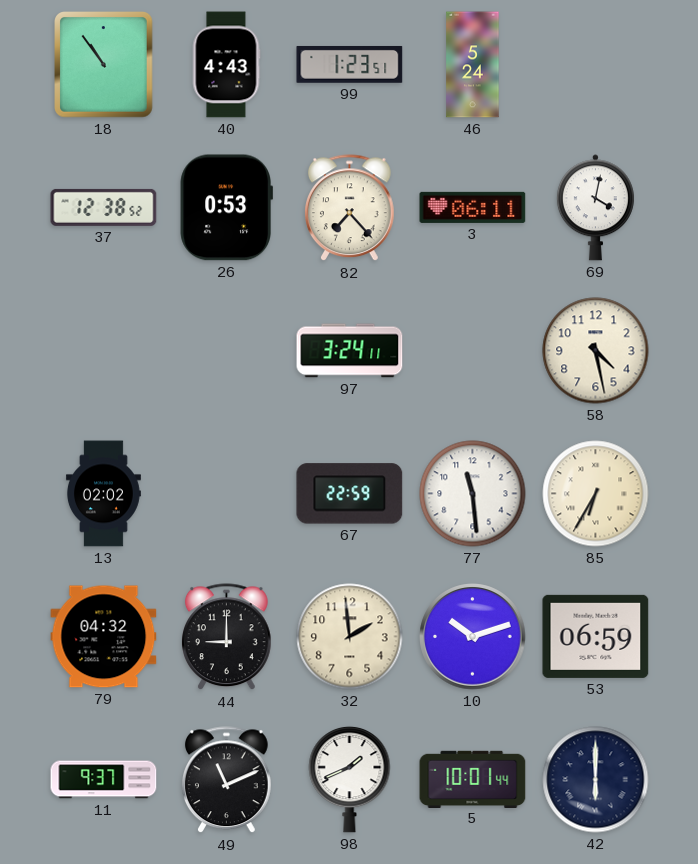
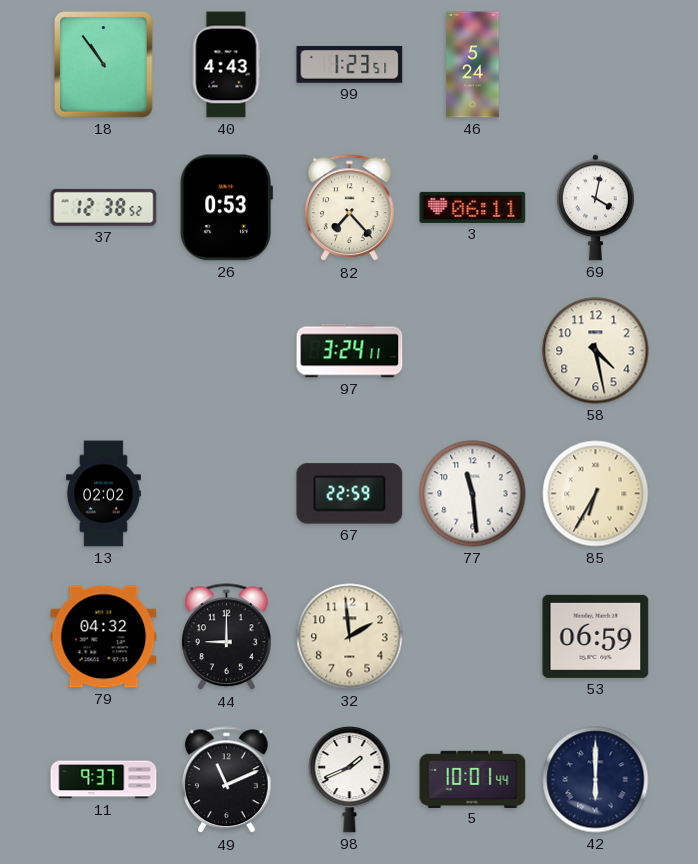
10: 10:12 -> none (473, 637)
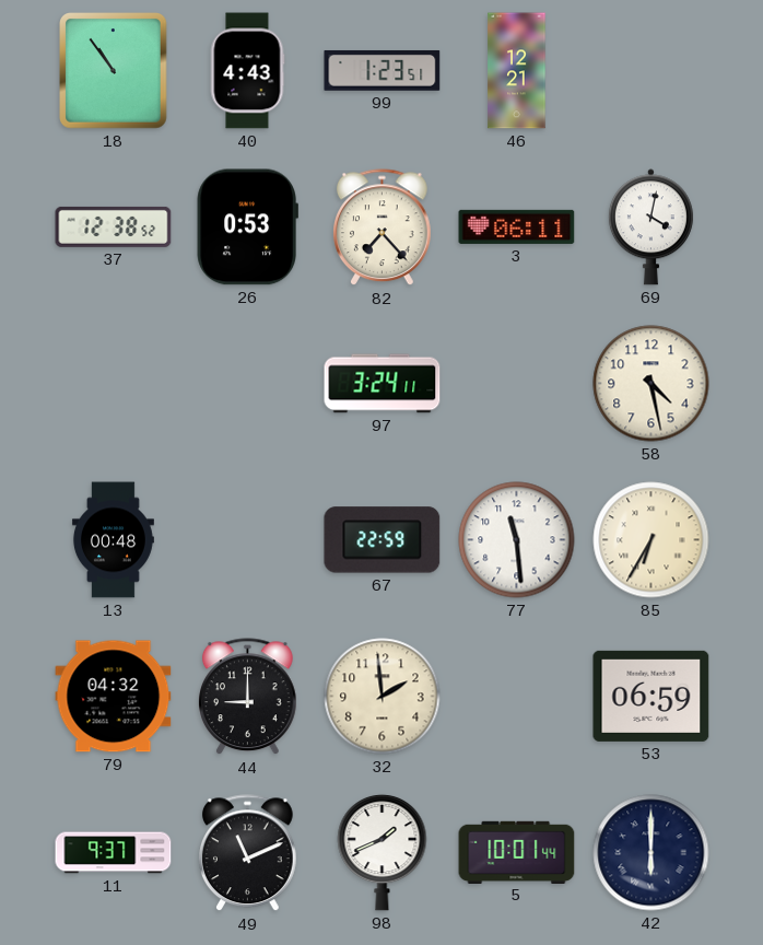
46: 5:24 -> 12:21 (517, 71)
13: 02:02 -> 00:48 (113, 540)
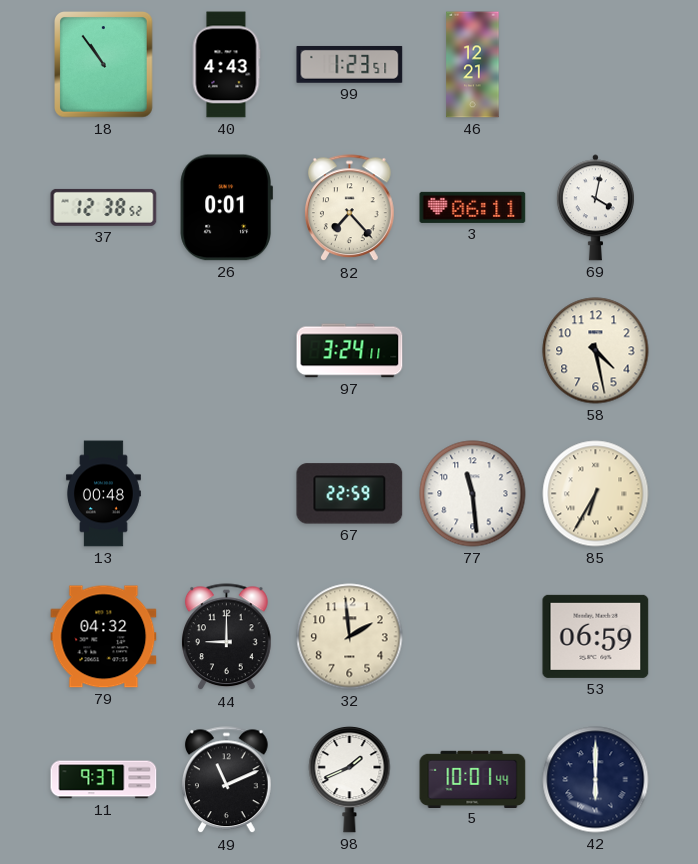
26: 0:53 -> 0:01 (226, 208)
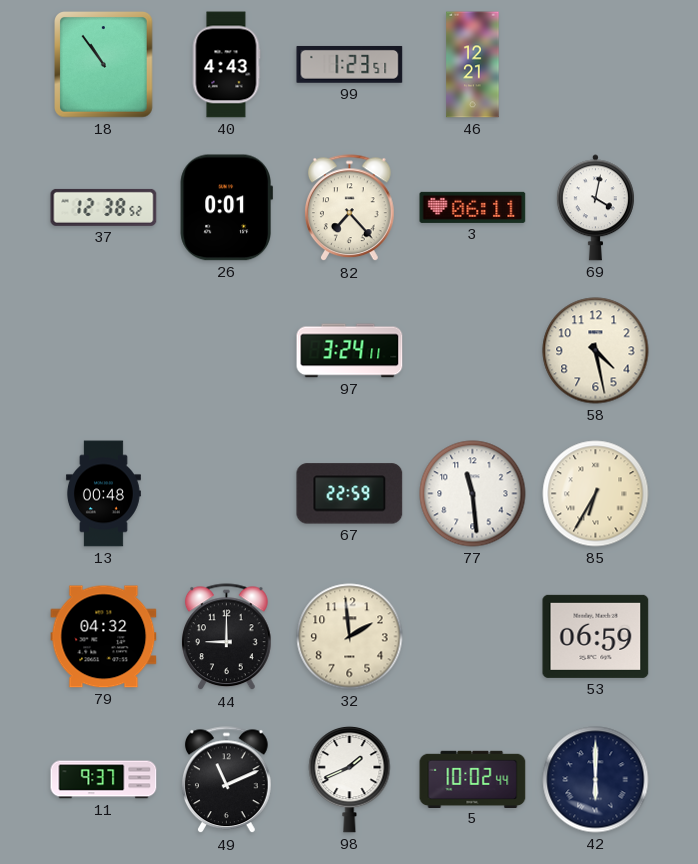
5: 10:01 -> 10:02 (473, 779)
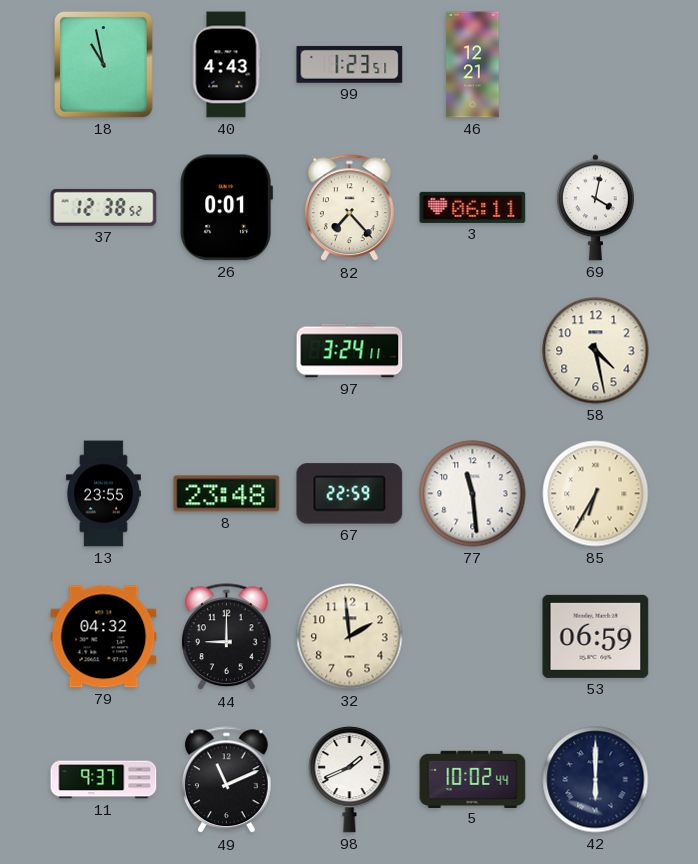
18: 10:54 -> 10:58 (104, 65)
13: 00:48 -> 23:55 (103, 494)
8: none -> 23:48 (227, 494)
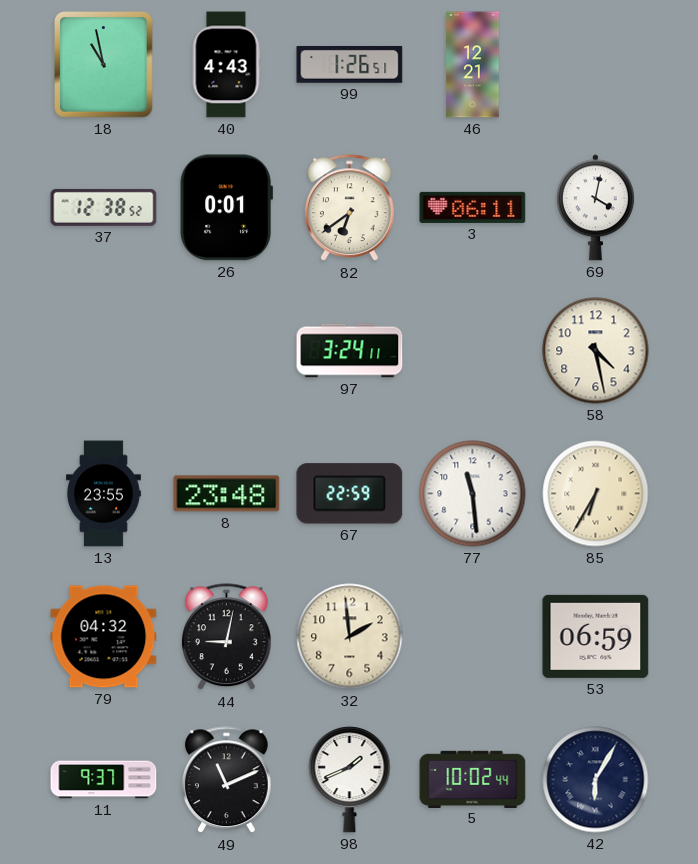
99: 1:23 -> 1:26 (350, 64)
82: 7:23 -> 6:39 (350, 208)
44: 9:00 -> 9:02 (227, 637)
42: 6:00 -> 6:05 (596, 780)
